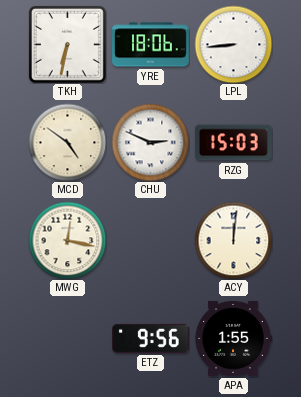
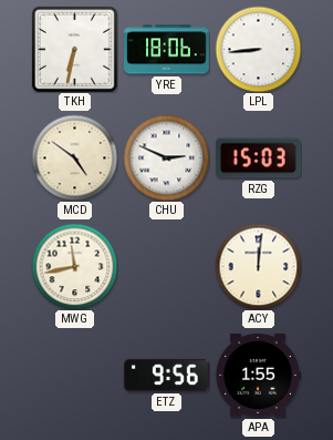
MWG: 12:17 -> 11:43 (74, 266)
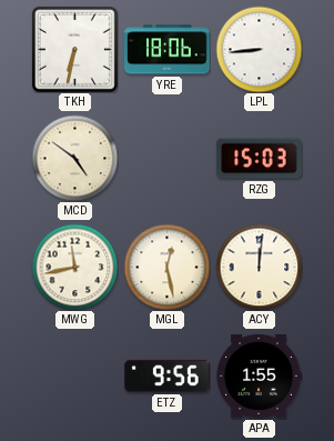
CHU: 2:49 -> none (166, 157)
MGL: none -> 12:28 (166, 267)
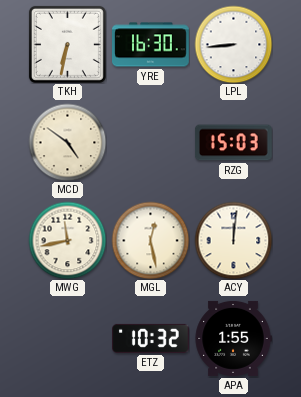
YRE: 18:06 -> 16:30 (151, 45)
ETZ: 9:56 -> 10:32 (151, 338)
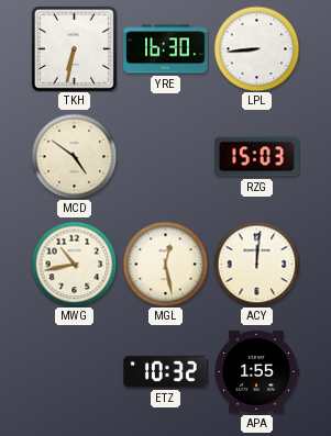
MWG: 11:43 -> 10:43 (74, 264)
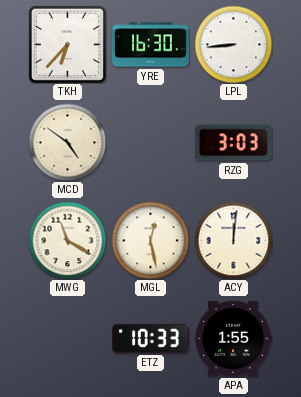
TKH: 6:32 -> 6:37 (67, 44)
RZG: 15:03 -> 3:03 (234, 143)
MWG: 10:43 -> 11:20 (67, 240)
ETZ: 10:32 -> 10:33 (151, 338)
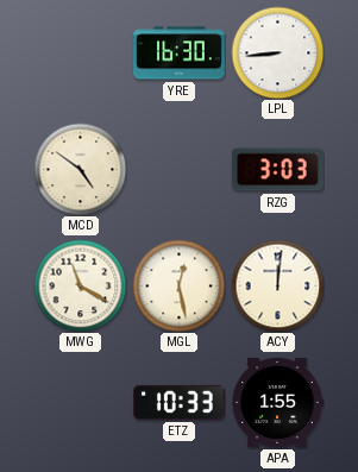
TKH: 6:37 -> none (67, 44)
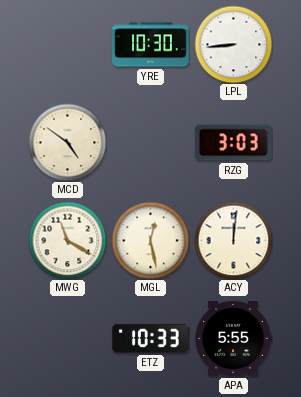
YRE: 16:30 -> 10:30 (151, 45)
APA: 1:55 -> 5:55 (233, 338)
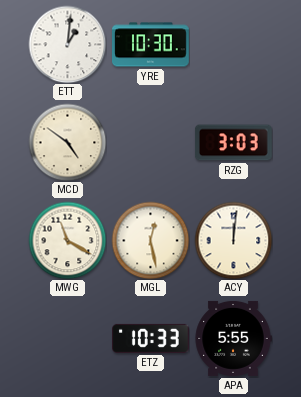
ETT: none -> 1:01 (67, 44)
LPL: 8:44 -> none (233, 44)
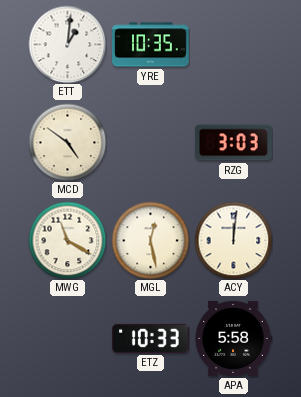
YRE: 10:30 -> 10:35 (151, 45)
APA: 5:55 -> 5:58 (233, 338)
